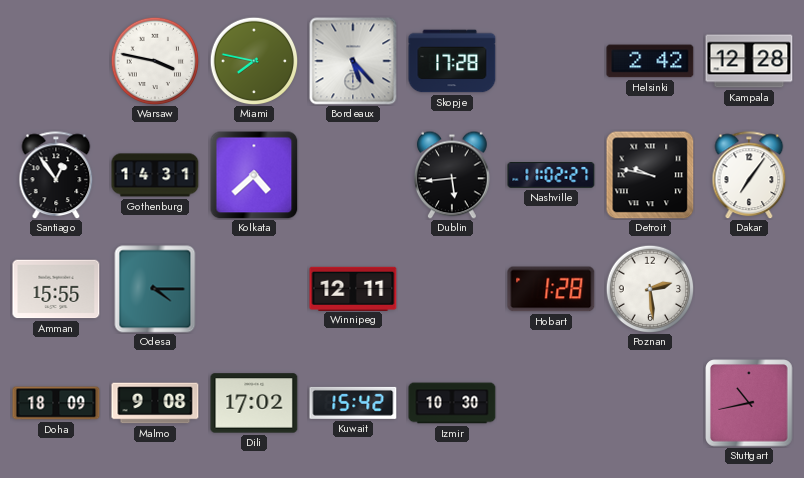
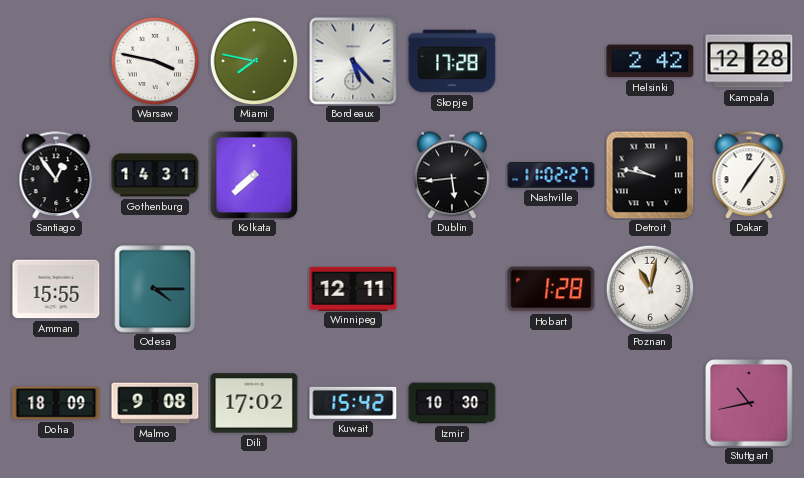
Kolkata: 4:38 -> 7:38 (254, 175)
Poznan: 2:29 -> 11:02 (650, 289)
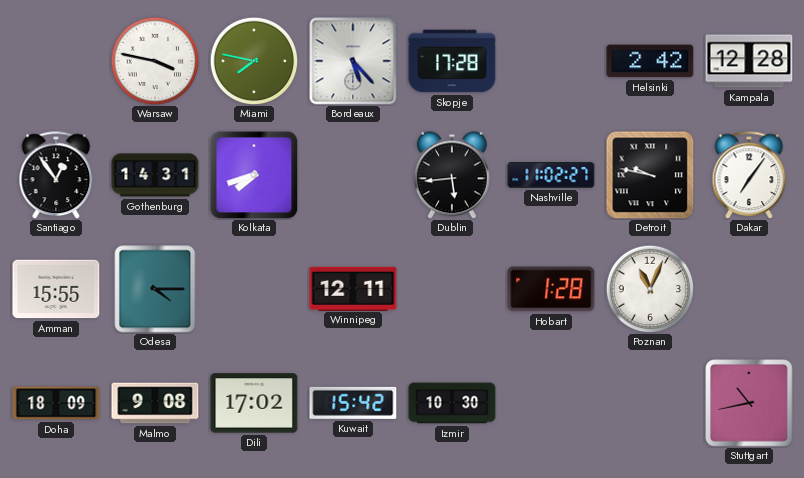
Kolkata: 7:38 -> 7:42 (254, 175)
Poznan: 11:02 -> 11:04 (650, 289)
